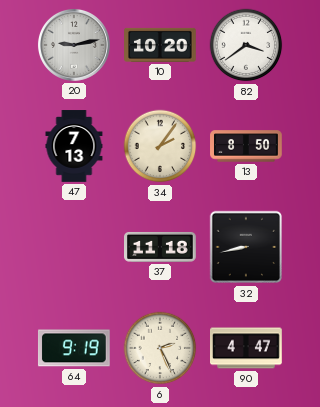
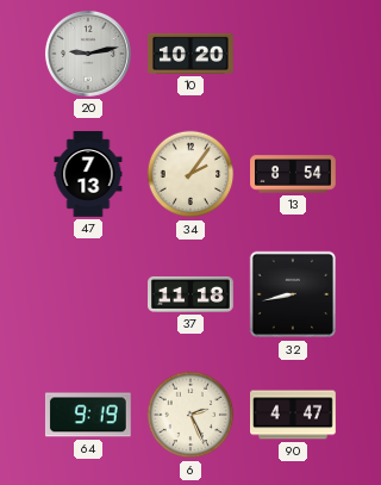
82: 3:39 -> none (246, 45)
13: 8:50 -> 8:54 (293, 174)
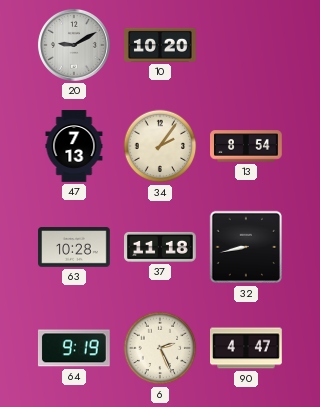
20: 9:13 -> 9:10 (74, 45)
63: none -> 10:28 (74, 247)
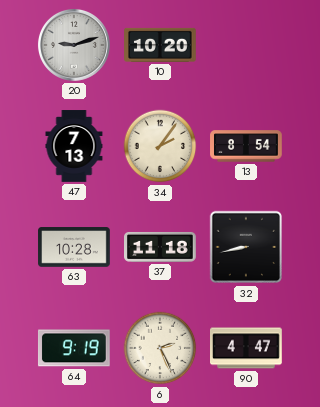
20: 9:10 -> 9:12 (74, 45)
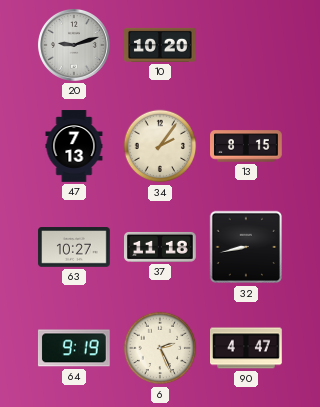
13: 8:54 -> 8:15 (246, 146)
63: 10:28 -> 10:27 (74, 247)
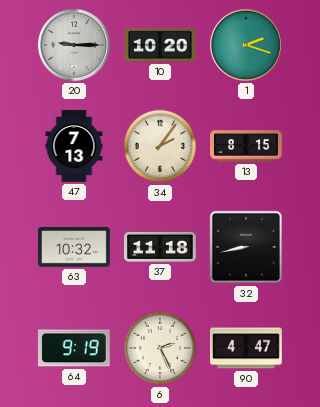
20: 9:12 -> 9:15 (74, 45)
1: none -> 2:18 (246, 45)
63: 10:27 -> 10:32 (74, 247)
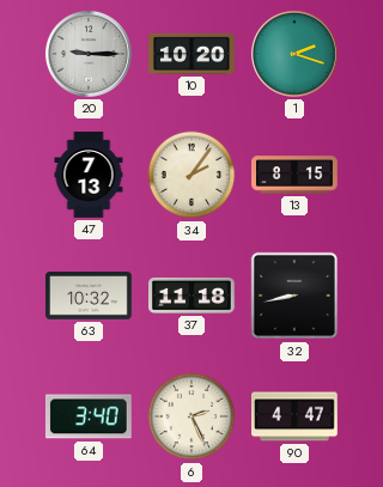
64: 9:19 -> 3:40 (89, 416)
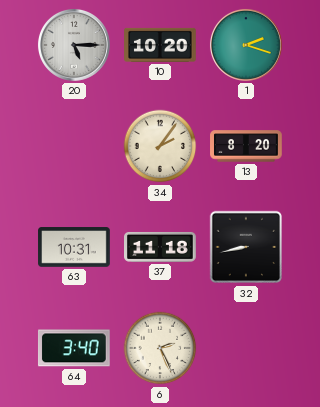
20: 9:15 -> 5:15 (74, 45)
47: 7:13 -> none (89, 175)
13: 8:15 -> 8:20 (246, 146)
63: 10:32 -> 10:31 (74, 247)
90: 4:47 -> none (294, 416)
